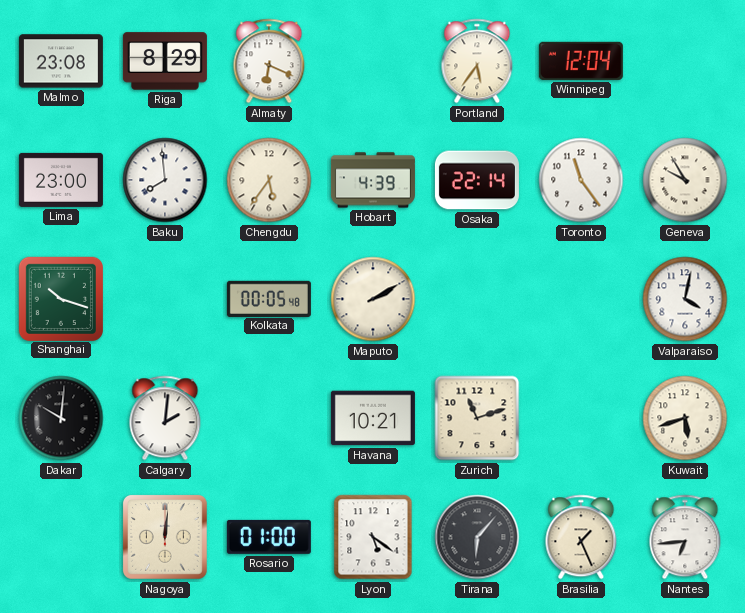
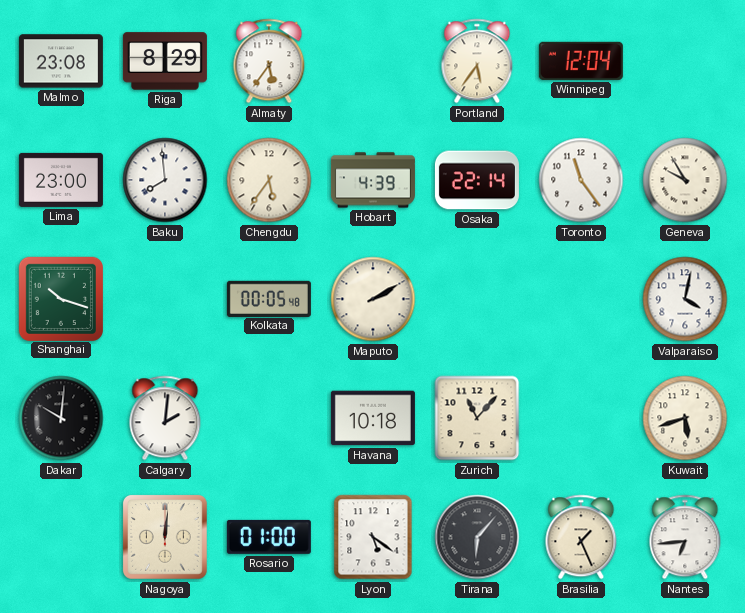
Almaty: 6:19 -> 5:36 (269, 61)
Havana: 10:21 -> 10:18 (373, 418)
Zurich: 11:12 -> 11:07 (477, 418)
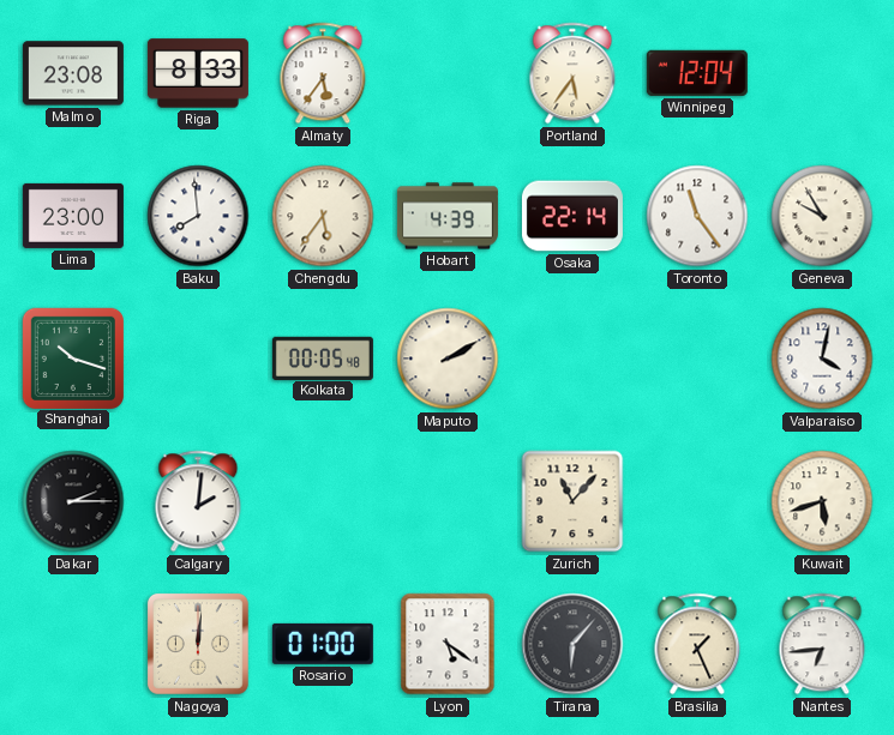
Riga: 8:29 -> 8:33 (198, 73)
Dakar: 10:01 -> 2:15 (73, 501)
Havana: 10:18 -> none (373, 418)
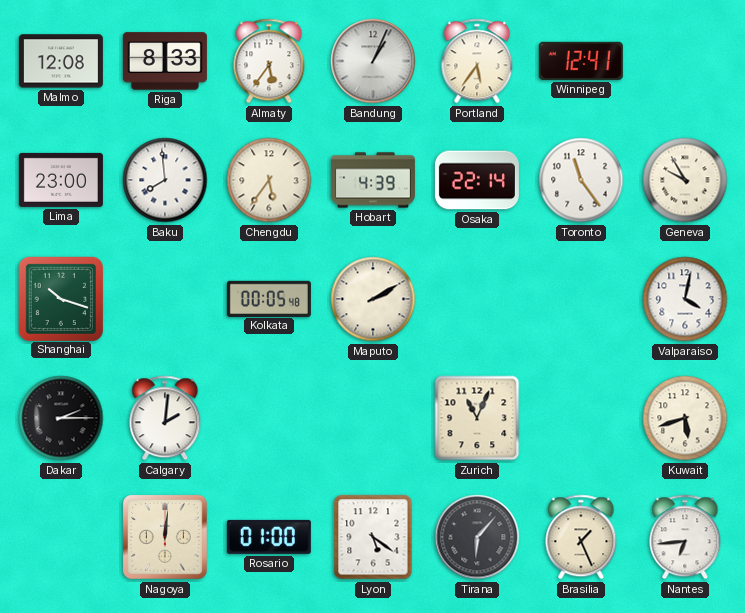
Malmo: 23:08 -> 12:08 (61, 61)
Bandung: none -> 1:04 (373, 61)
Winnipeg: 12:04 -> 12:41 (581, 61)
Zurich: 11:07 -> 11:04 (477, 418)
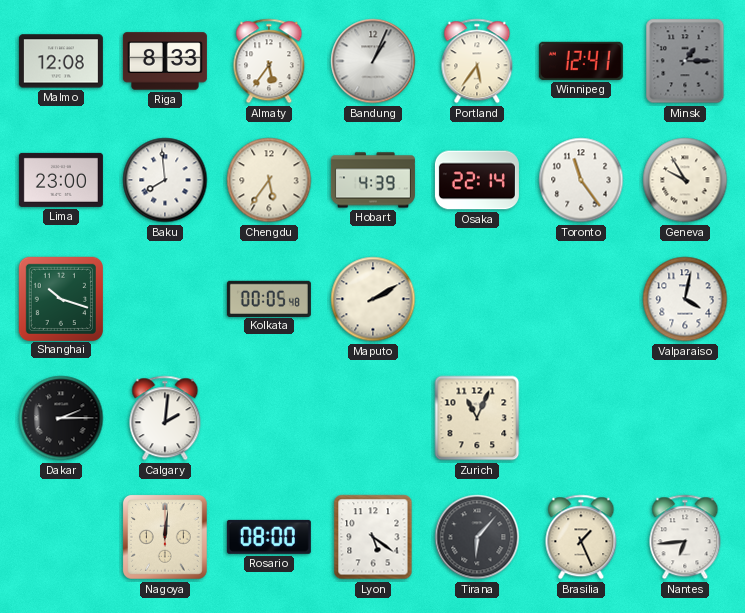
Minsk: none -> 1:15 (685, 61)
Kuwait: 5:42 -> none (685, 418)
Rosario: 01:00 -> 08:00 (269, 537)
